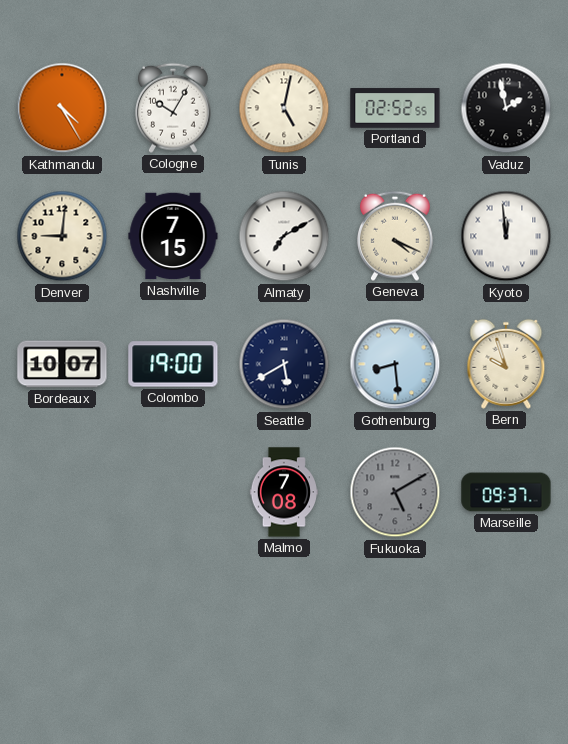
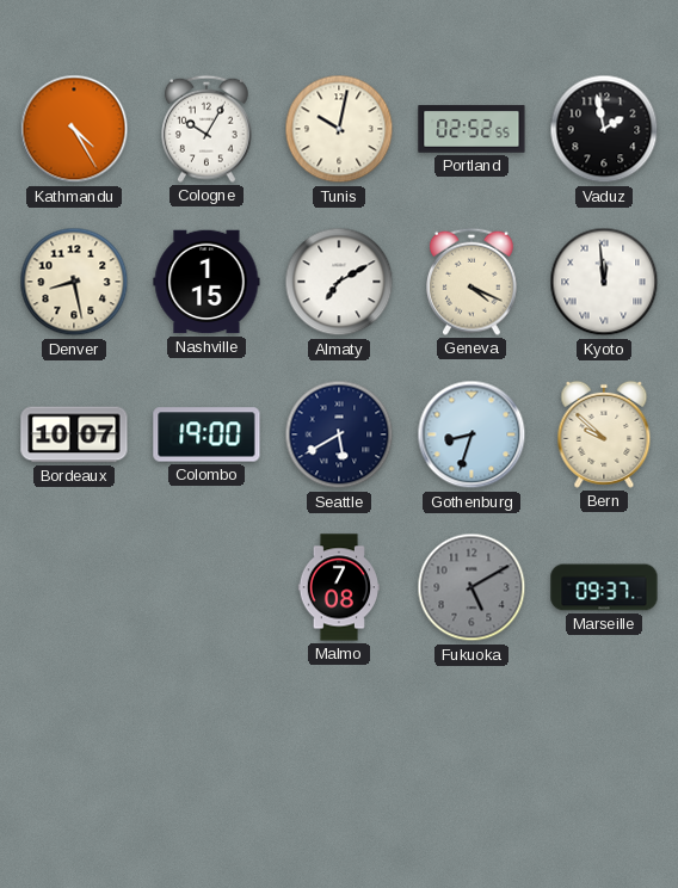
Tunis: 5:02 -> 10:02 (339, 129)
Denver: 9:01 -> 8:28 (74, 282)
Nashville: 7:15 -> 1:15 (207, 282)
Gothenburg: 8:29 -> 8:33 (471, 434)
Bern: 9:57 -> 9:52 (604, 434)
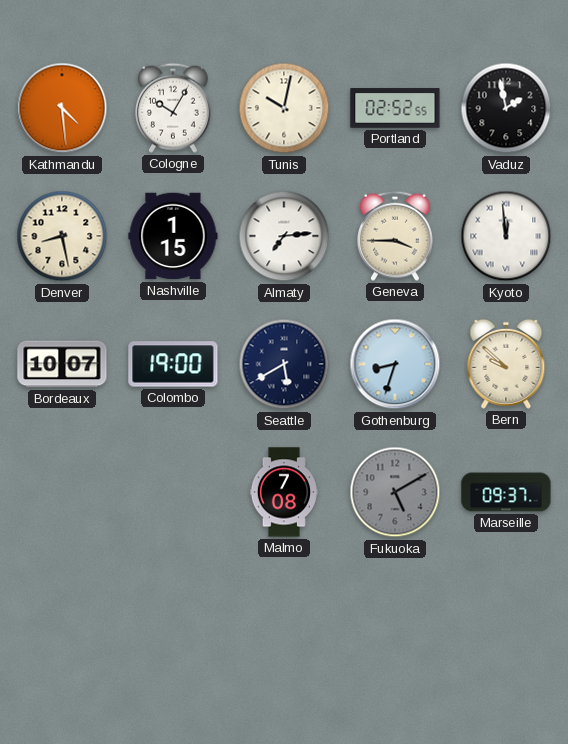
Kathmandu: 4:25 -> 4:29 (62, 108)
Almaty: 7:10 -> 7:14 (284, 236)
Geneva: 4:19 -> 3:45 (396, 236)
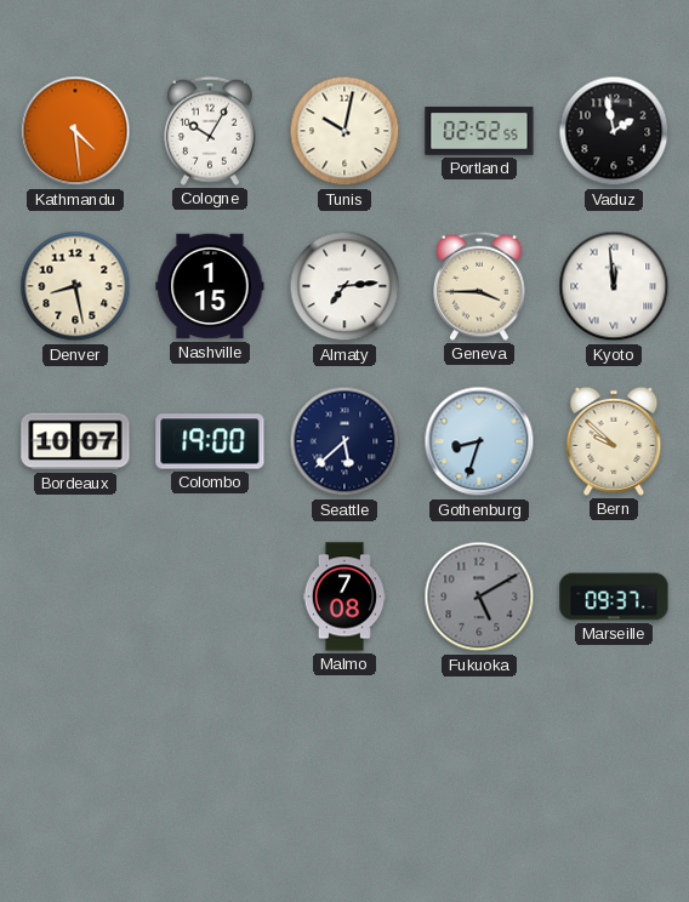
Seattle: 5:40 -> 5:38 (344, 441)
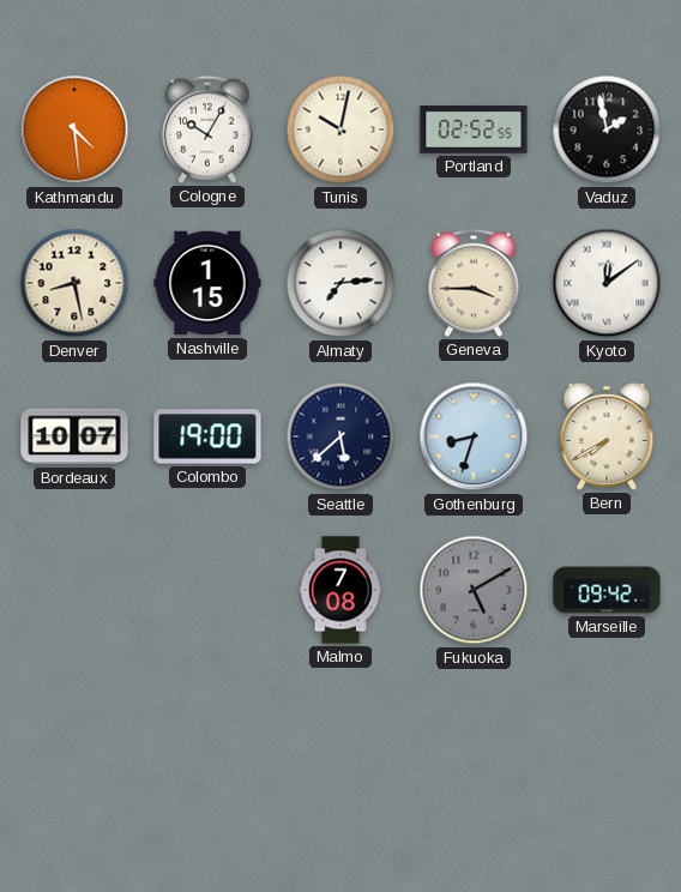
Kyoto: 11:59 -> 12:09 (607, 283)
Bern: 9:52 -> 7:40 (607, 436)
Marseille: 09:37 -> 09:42 (607, 590)
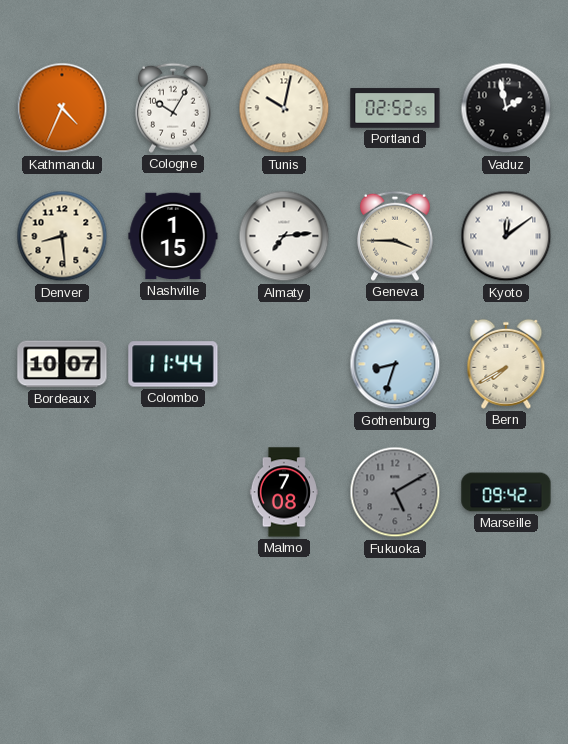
Kathmandu: 4:29 -> 4:34 (62, 108)
Denver: 8:28 -> 8:29 (62, 236)
Colombo: 19:00 -> 11:44 (173, 364)
Seattle: 5:38 -> none (340, 436)
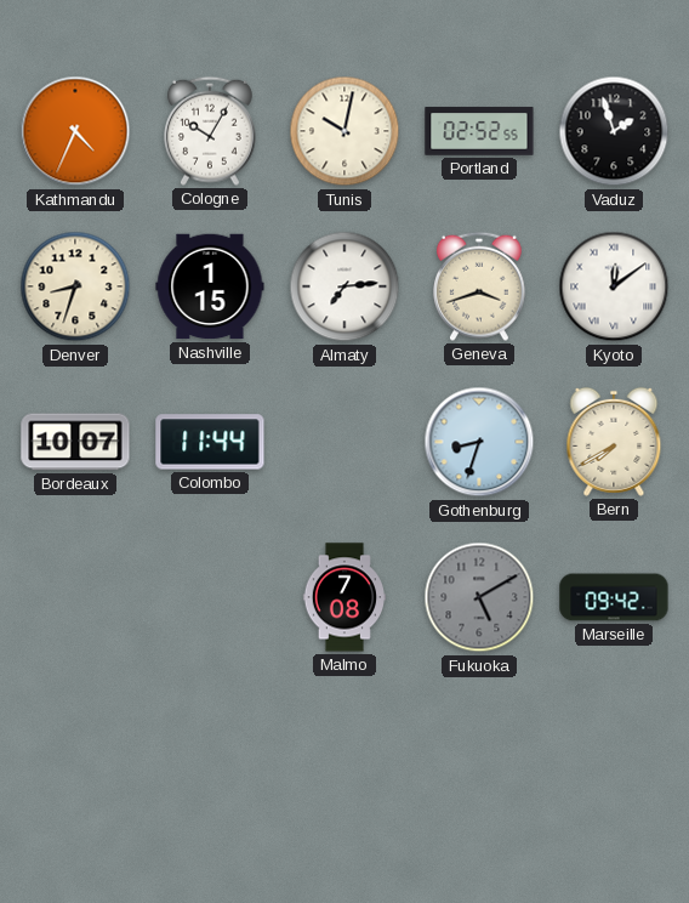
Vaduz: 1:58 -> 1:57 (614, 131)
Denver: 8:29 -> 8:33 (75, 286)
Geneva: 3:45 -> 3:42 (480, 286)
